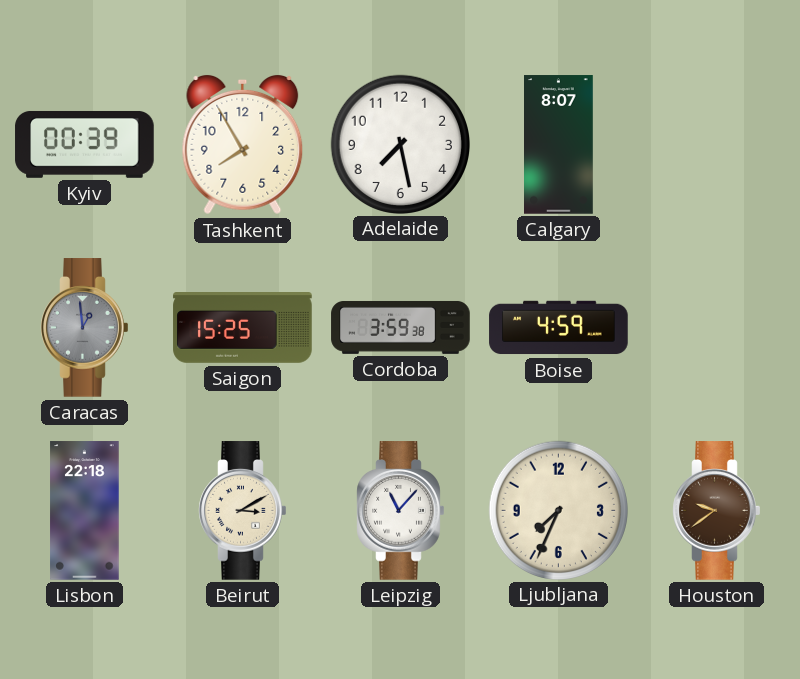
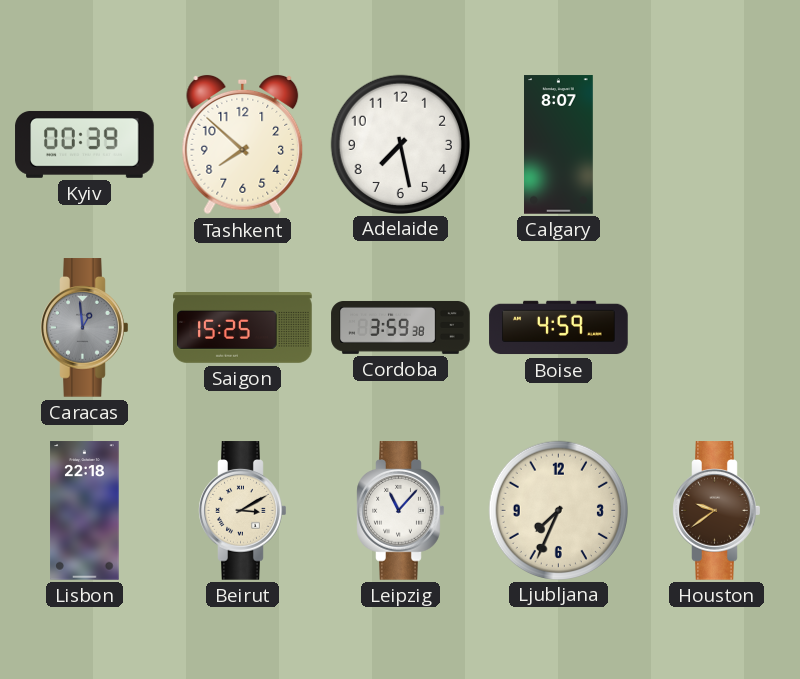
Tashkent: 7:55 -> 7:52 (243, 145)
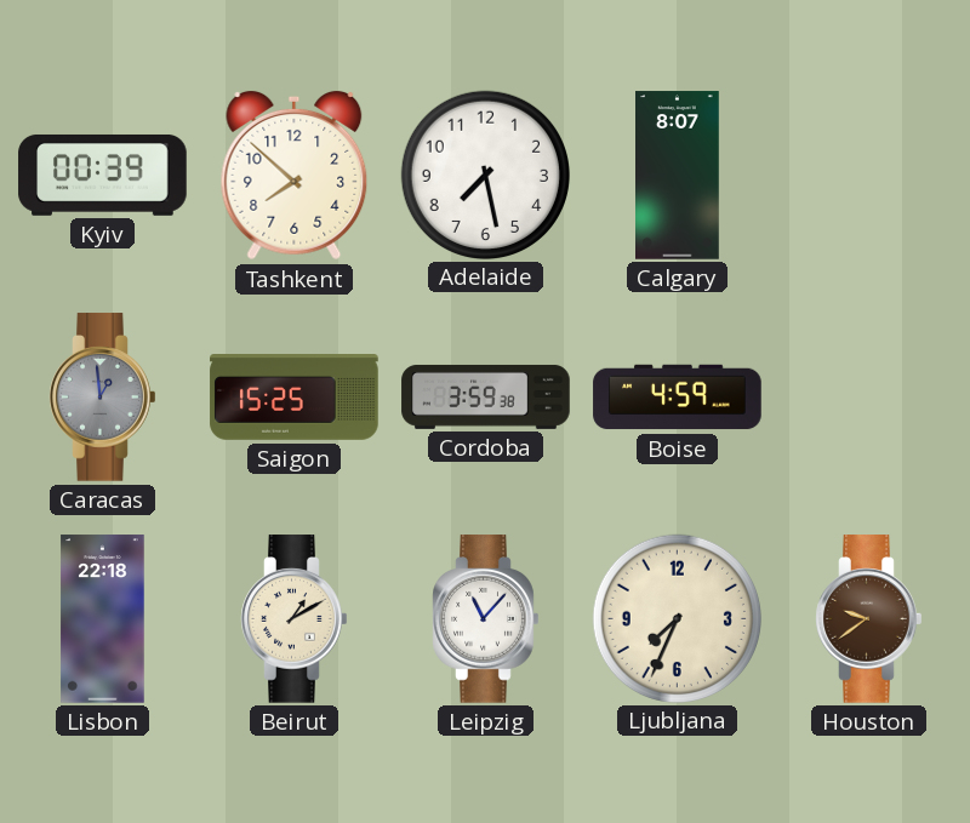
Beirut: 3:10 -> 1:10 (295, 619)
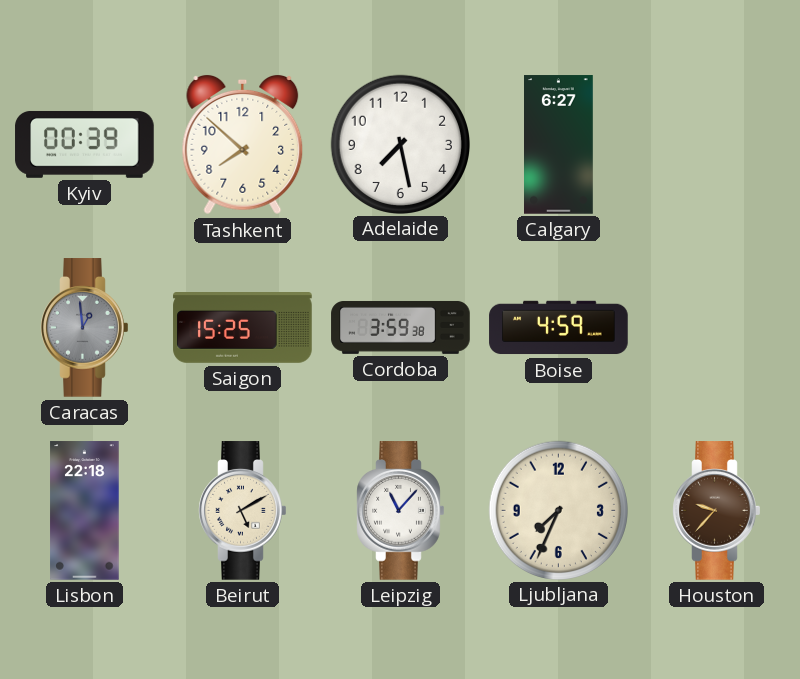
Calgary: 8:07 -> 6:27 (559, 145)
Beirut: 1:10 -> 5:10 (243, 511)
Houston: 9:39 -> 9:37 (717, 511)
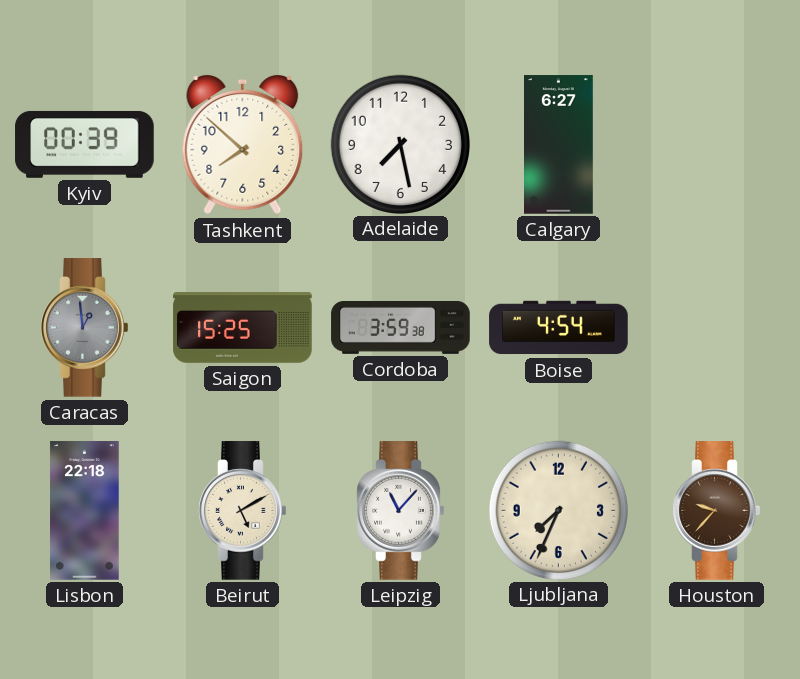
Boise: 4:59 -> 4:54 (559, 328)
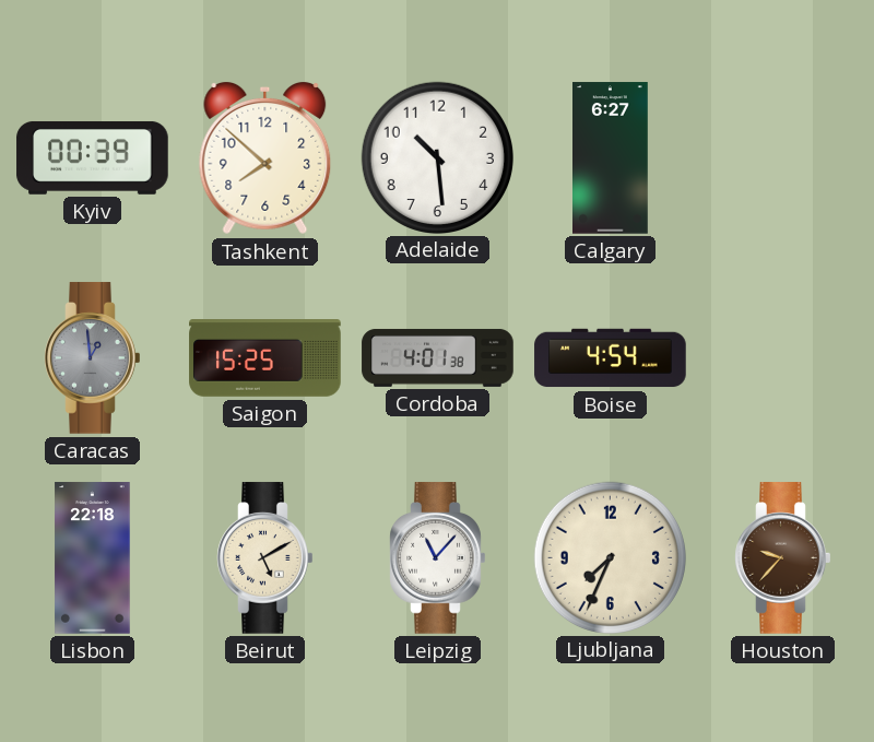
Adelaide: 7:28 -> 10:29 (437, 157)
Cordoba: 3:59 -> 4:01 (438, 357)
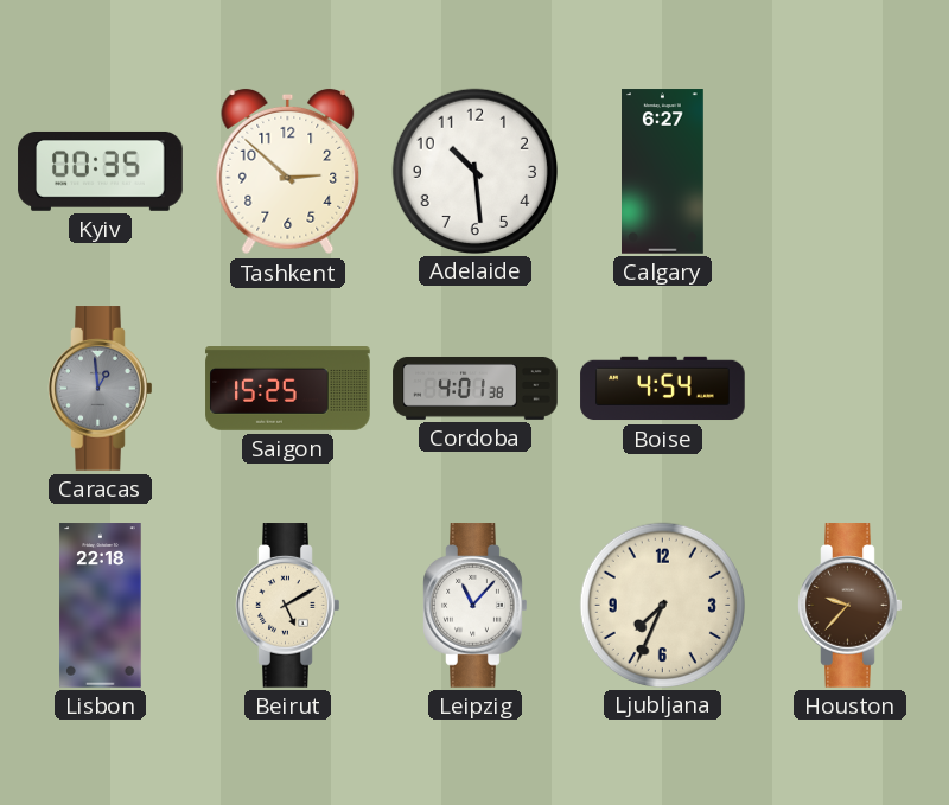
Kyiv: 00:39 -> 00:35 (101, 171)
Tashkent: 7:52 -> 2:52 (288, 172)
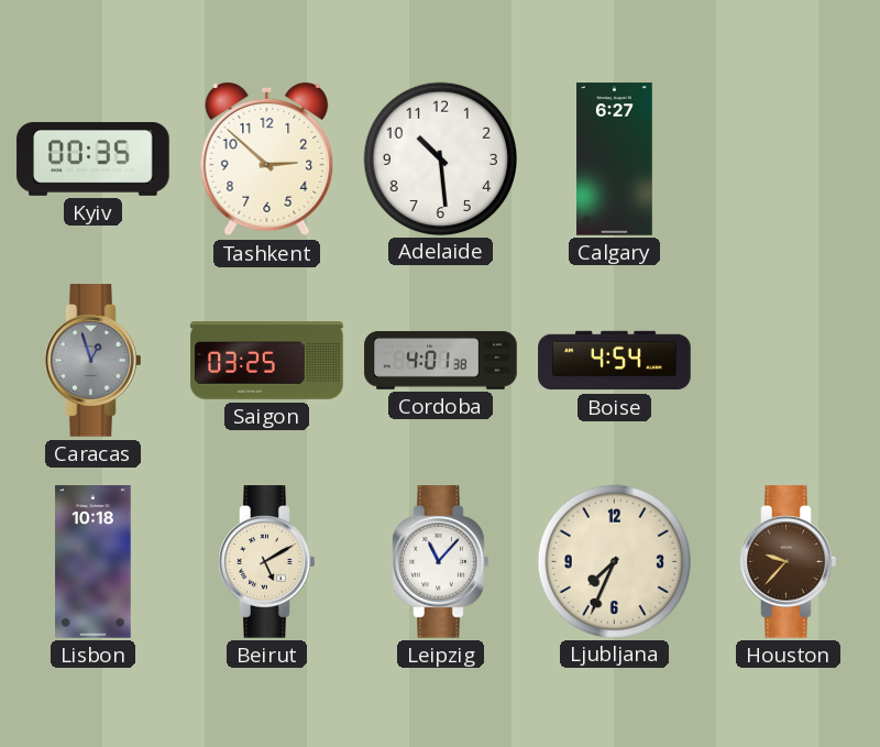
Caracas: 12:59 -> 12:57 (94, 361)
Saigon: 15:25 -> 03:25 (267, 361)
Lisbon: 22:18 -> 10:18 (94, 562)
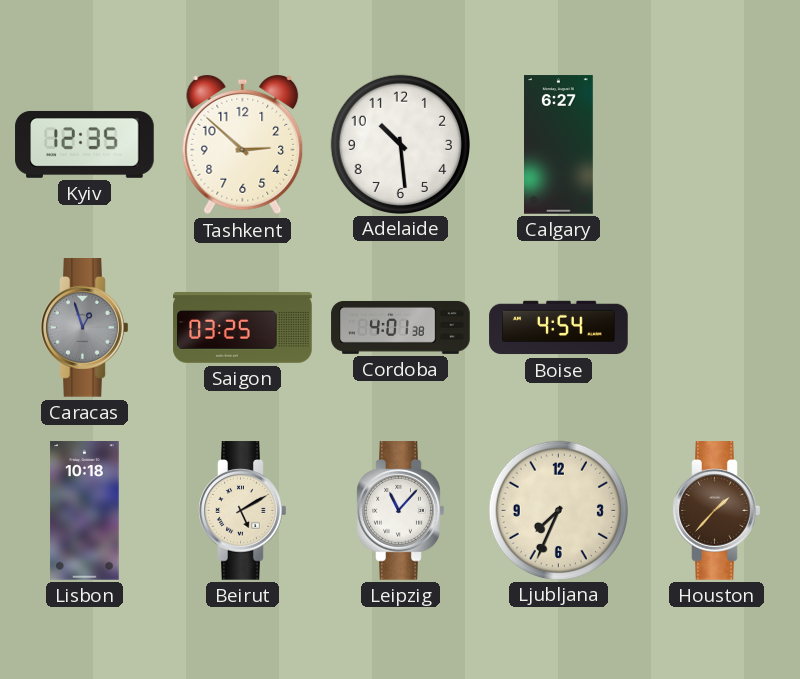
Kyiv: 00:35 -> 12:35 (85, 144)
Houston: 9:37 -> 1:37 (717, 511)
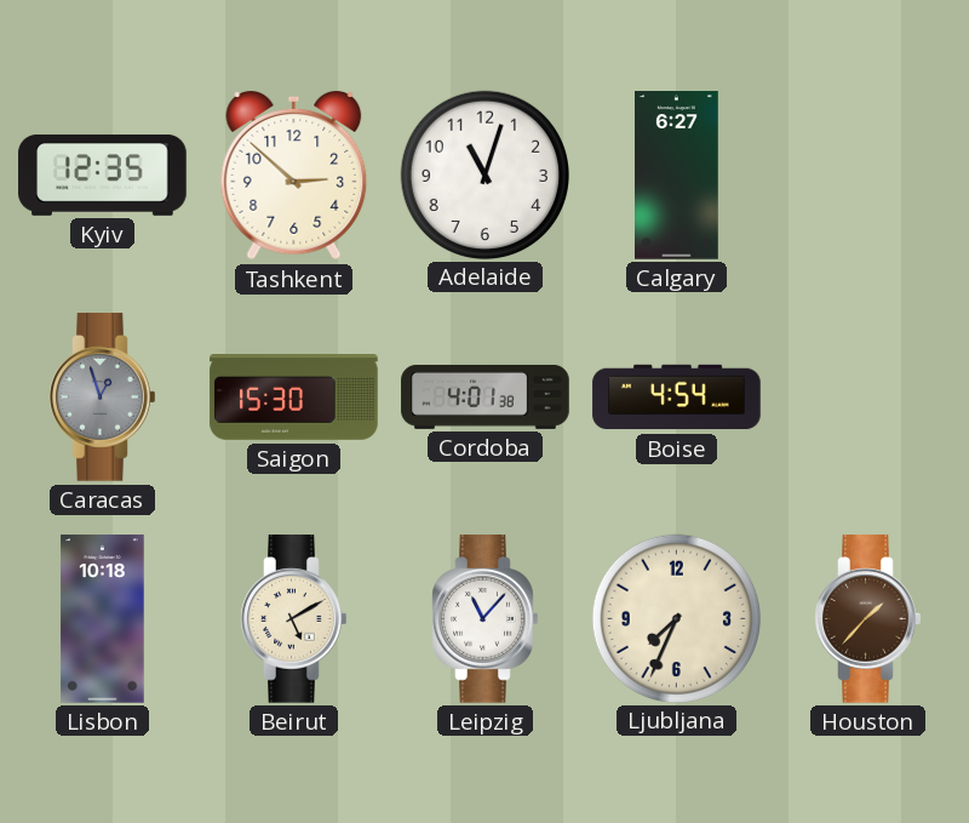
Adelaide: 10:29 -> 11:03 (484, 175)
Saigon: 03:25 -> 15:30 (294, 398)
